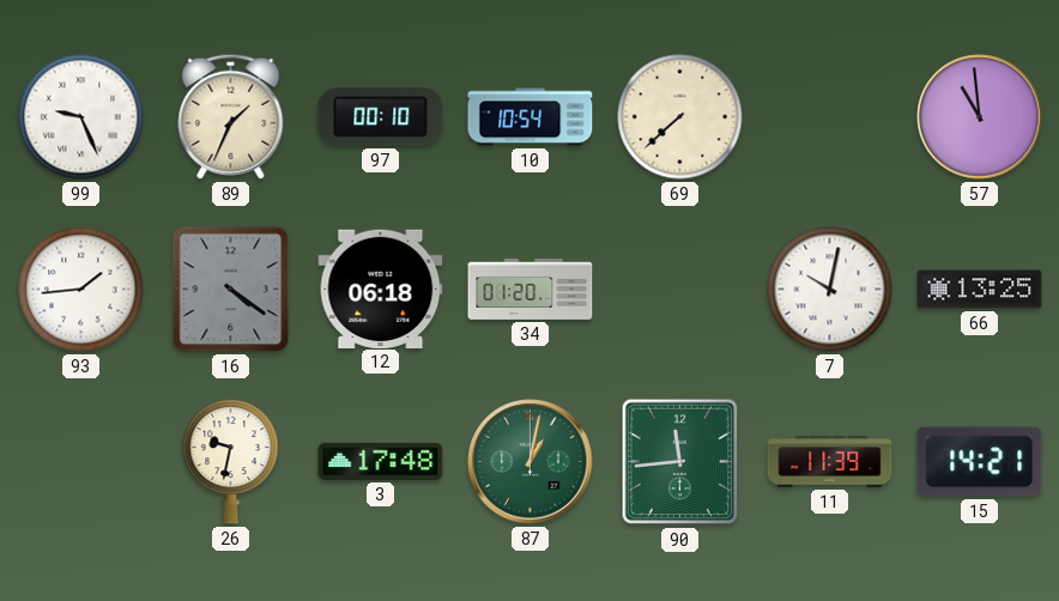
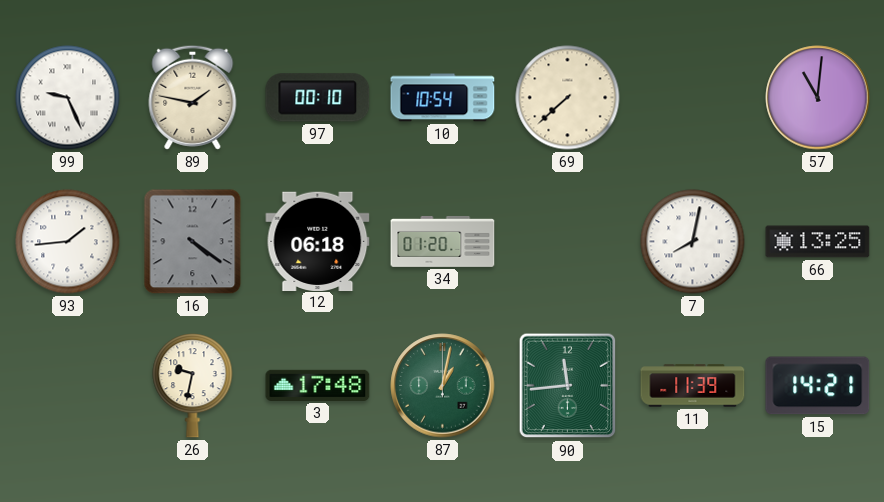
89: 1:34 -> 1:47 (193, 97)
57: 10:59 -> 11:01 (818, 98)
7: 10:02 -> 8:02 (693, 242)
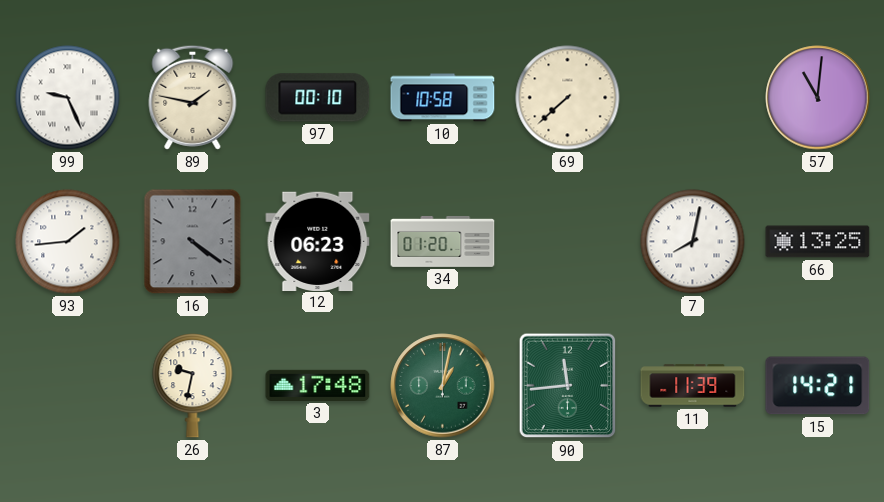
10: 10:54 -> 10:58 (443, 98)
12: 06:18 -> 06:23 (318, 241)
